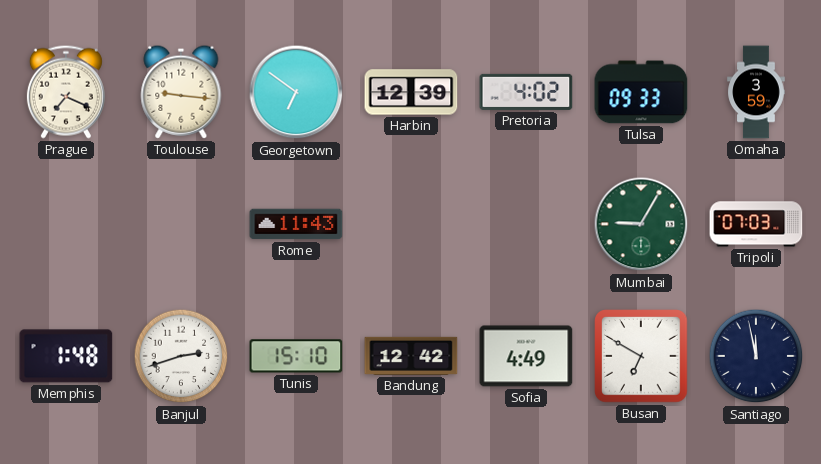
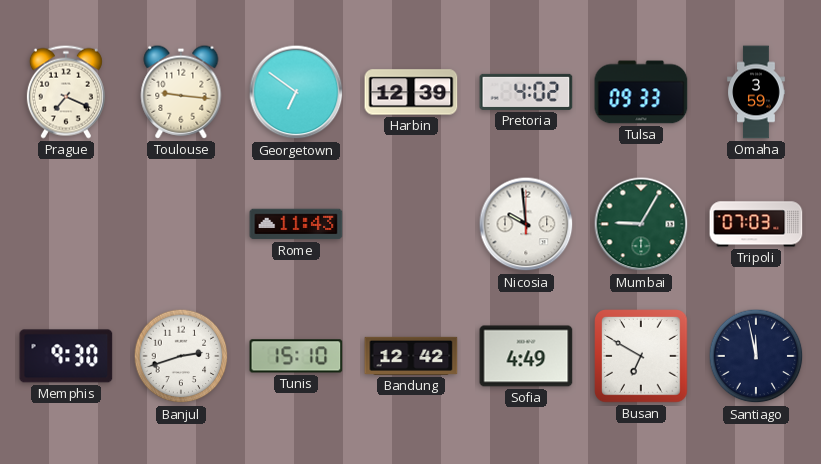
Nicosia: none -> 9:59 (526, 224)
Memphis: 1:48 -> 9:30 (66, 356)
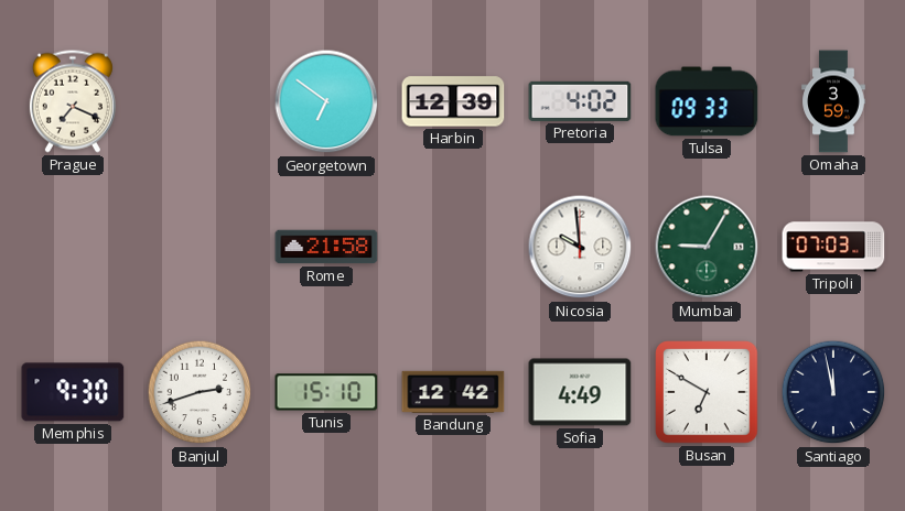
Toulouse: 9:16 -> none (181, 92)
Rome: 11:43 -> 21:58 (326, 247)
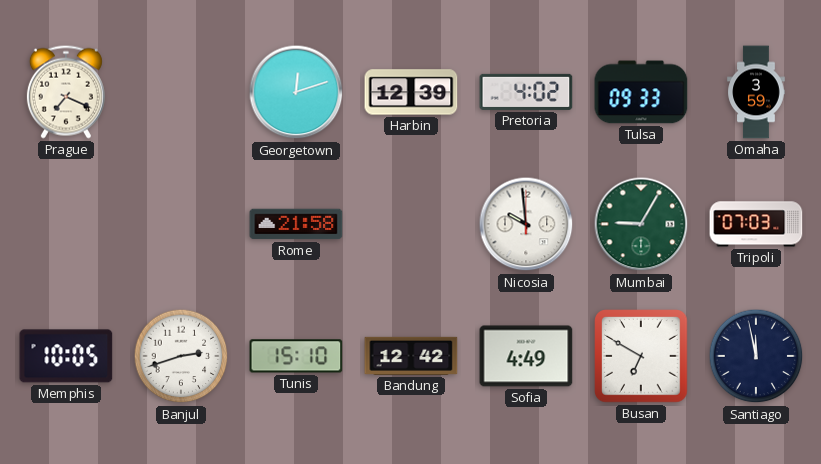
Georgetown: 6:51 -> 12:12 (296, 92)
Memphis: 9:30 -> 10:05 (66, 356)
